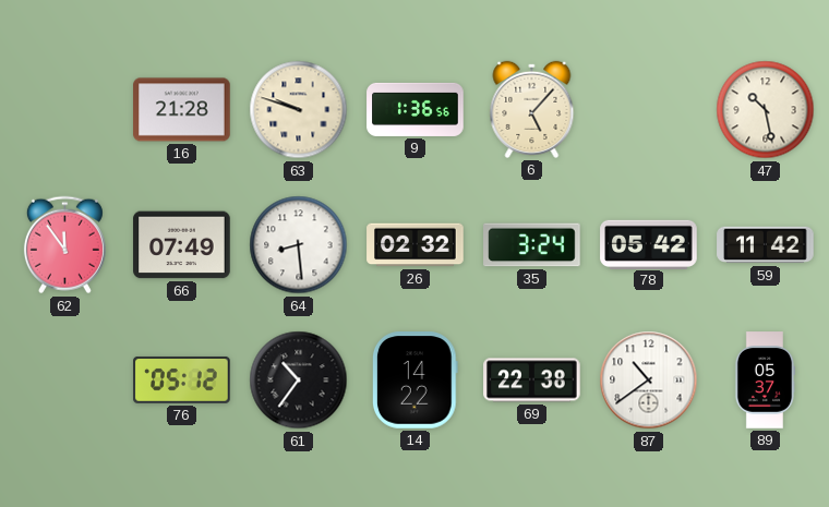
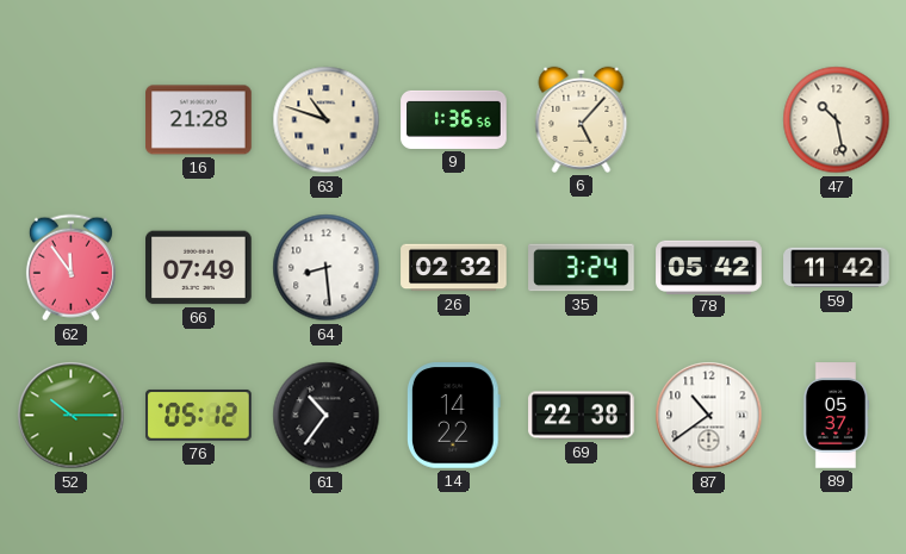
63: 9:48 -> 10:48 (327, 120)
52: none -> 10:15 (72, 416)
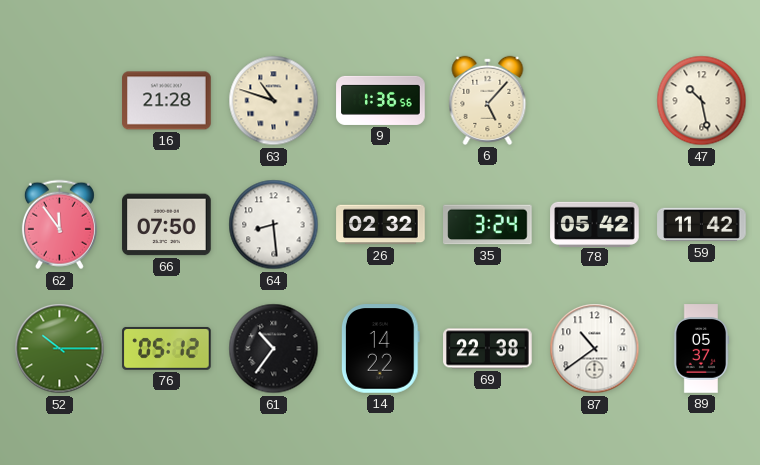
66: 07:49 -> 07:50 (167, 225)
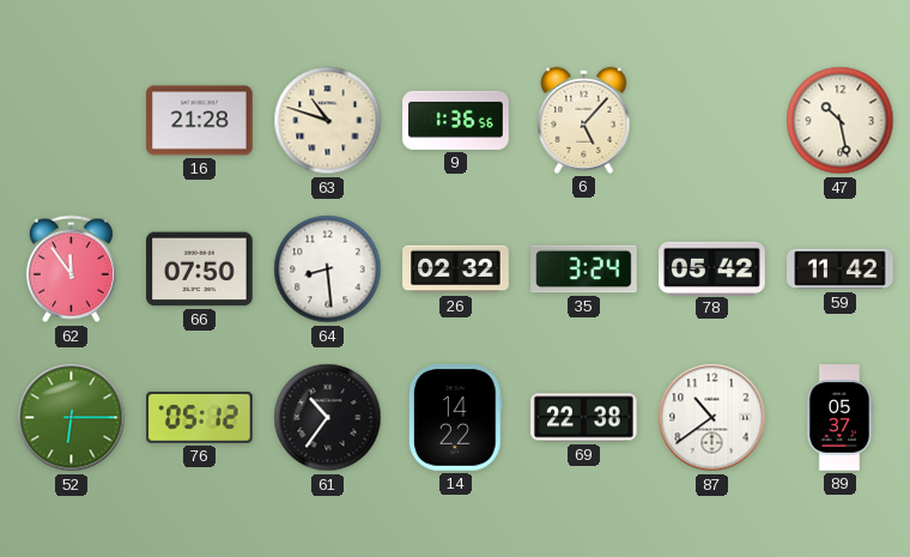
52: 10:15 -> 6:15 (72, 418)
